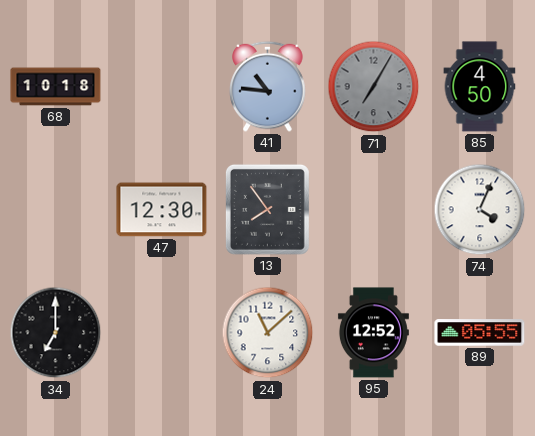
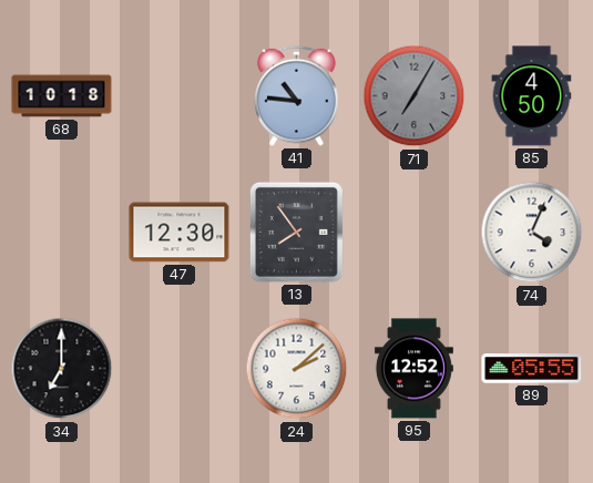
24: 11:08 -> 2:08 (297, 369)
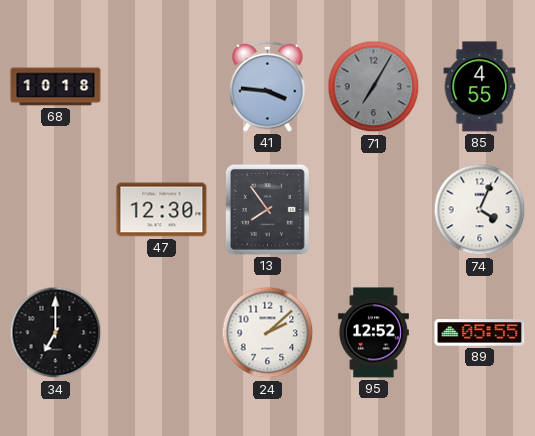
41: 10:46 -> 3:46 (268, 86)
85: 4:50 -> 4:55 (480, 87)
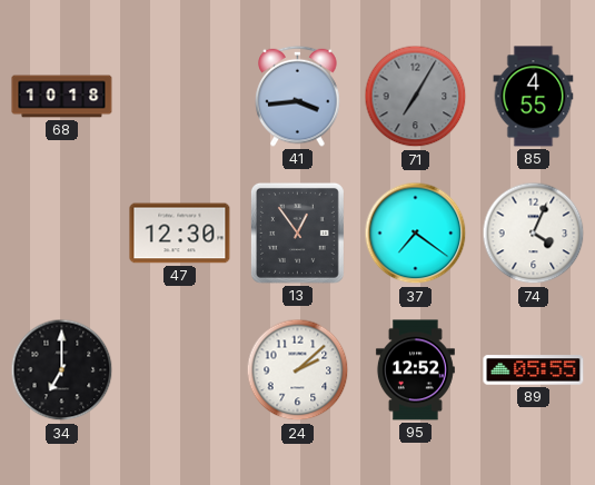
41: 3:46 -> 3:44 (298, 96)
13: 7:54 -> 12:54 (297, 232)
37: none -> 7:21 (416, 234)
